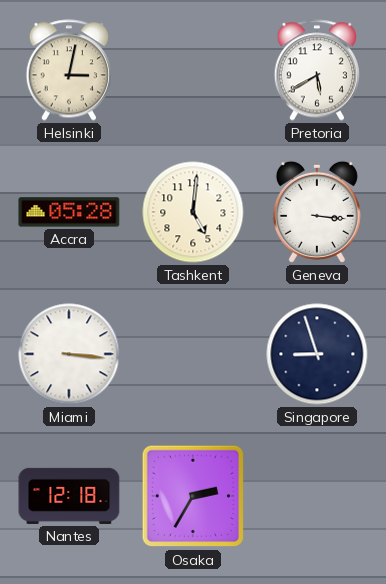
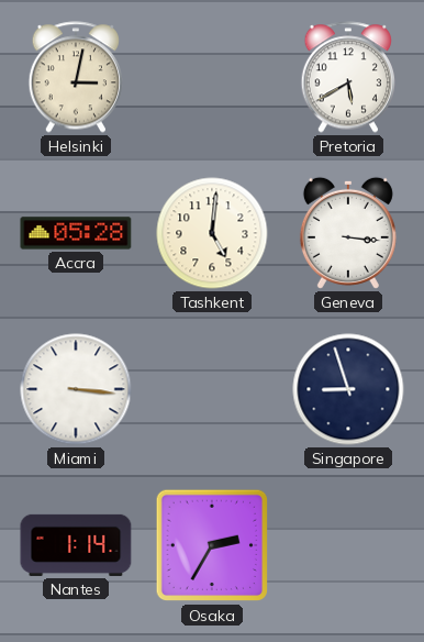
Nantes: 12:18 -> 1:14 (76, 545)
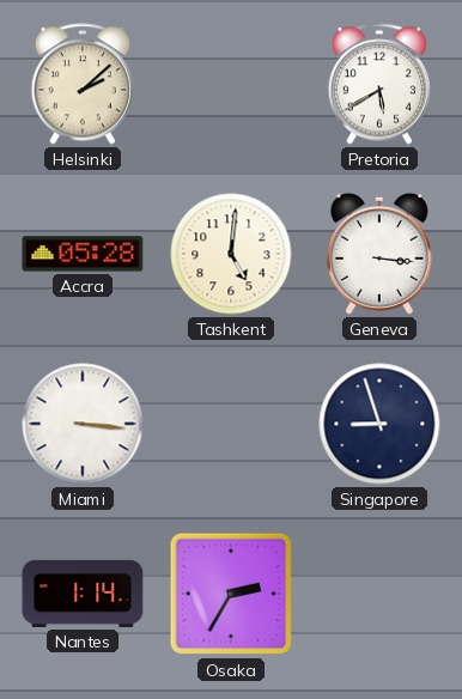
Helsinki: 3:02 -> 2:08 (81, 84)
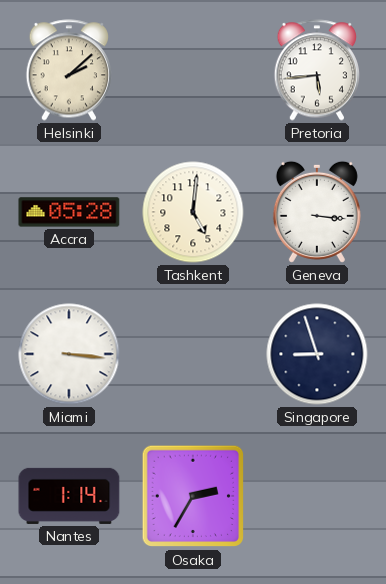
Pretoria: 5:40 -> 5:44 (316, 70)
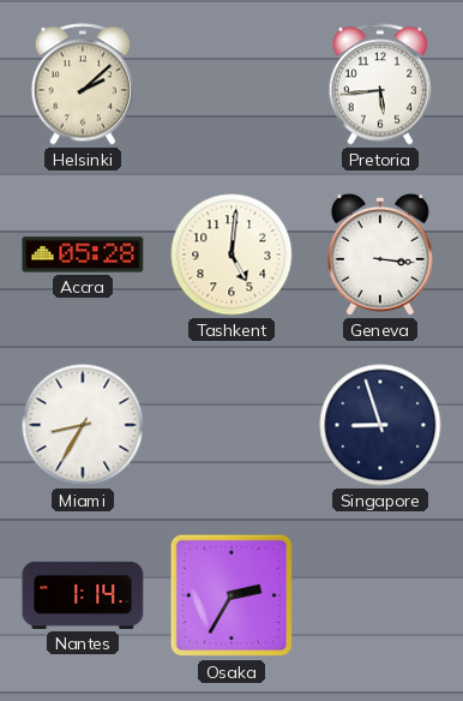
Miami: 3:16 -> 8:35 (83, 425)
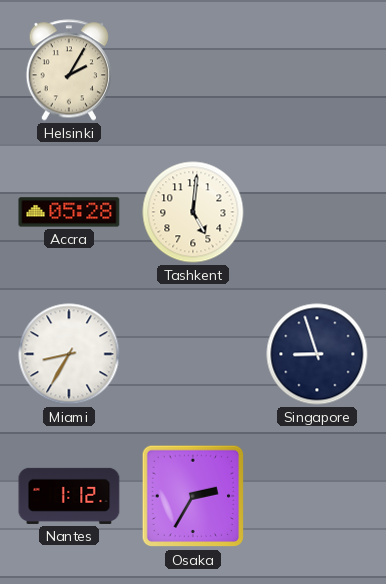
Helsinki: 2:08 -> 2:05 (68, 70)
Pretoria: 5:44 -> none (379, 84)
Geneva: 3:16 -> none (380, 254)
Nantes: 1:14 -> 1:12 (69, 496)
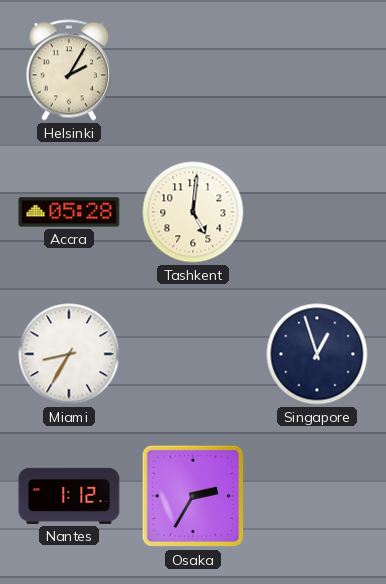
Singapore: 8:57 -> 12:57 (317, 354)
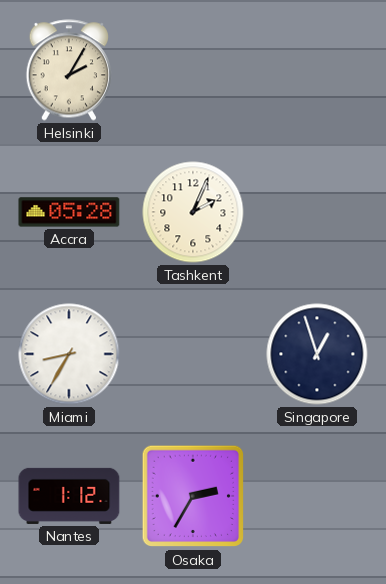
Tashkent: 5:01 -> 2:04 (193, 212)
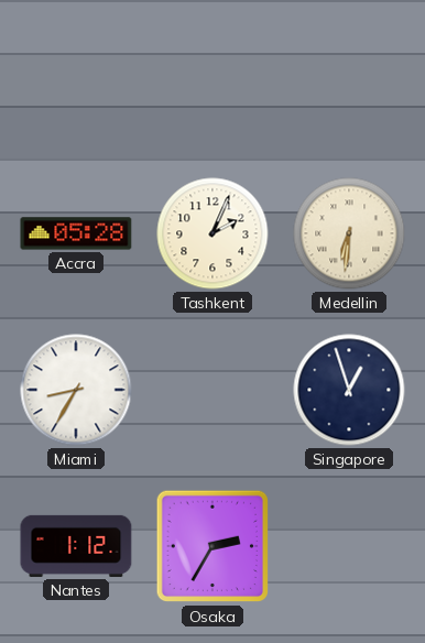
Helsinki: 2:05 -> none (68, 70)
Medellin: none -> 6:31 (349, 233)
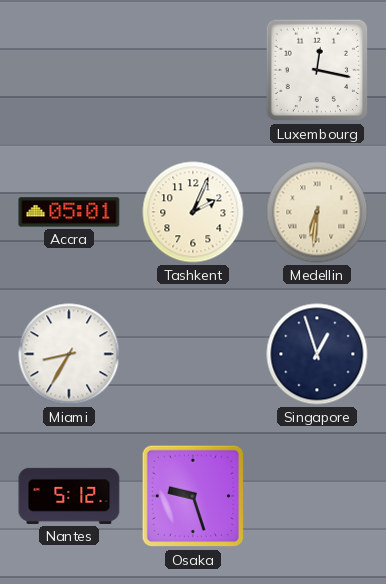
Luxembourg: none -> 12:17 (317, 70)
Accra: 05:28 -> 05:01 (69, 212)
Nantes: 1:12 -> 5:12 (69, 496)
Osaka: 2:35 -> 9:27 (193, 496)
